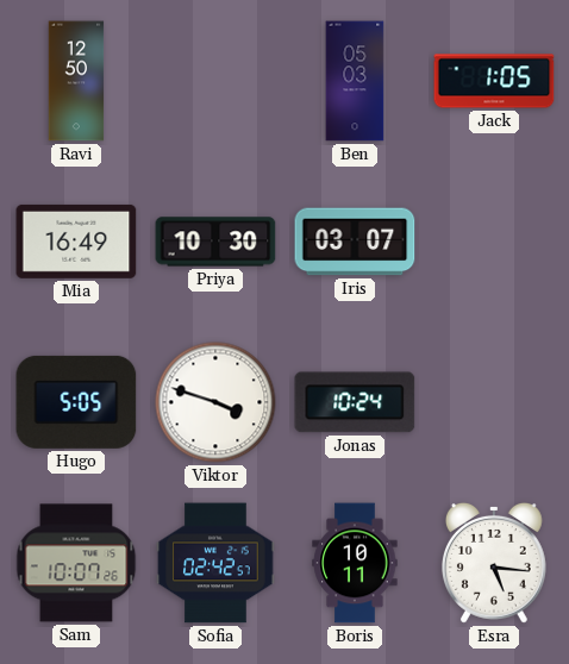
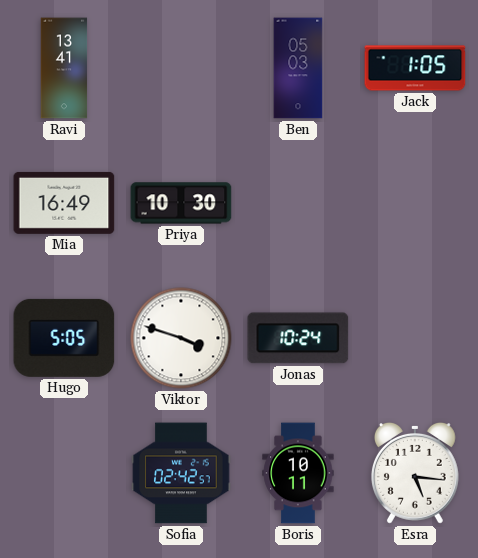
Ravi: 12:50 -> 13:41 (64, 68)
Iris: 03:07 -> none (355, 242)
Sam: 10:07 -> none (76, 563)
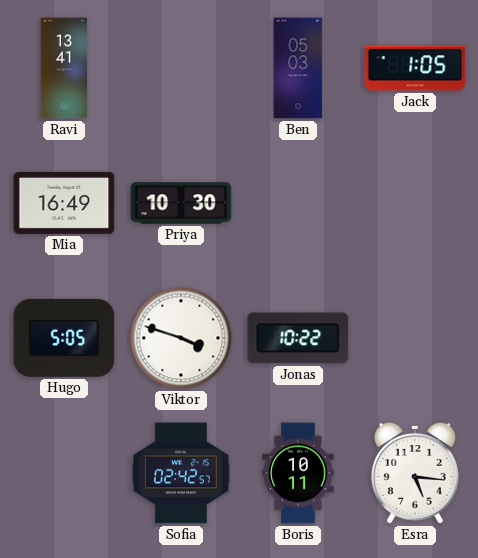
Jonas: 10:24 -> 10:22 (298, 338)
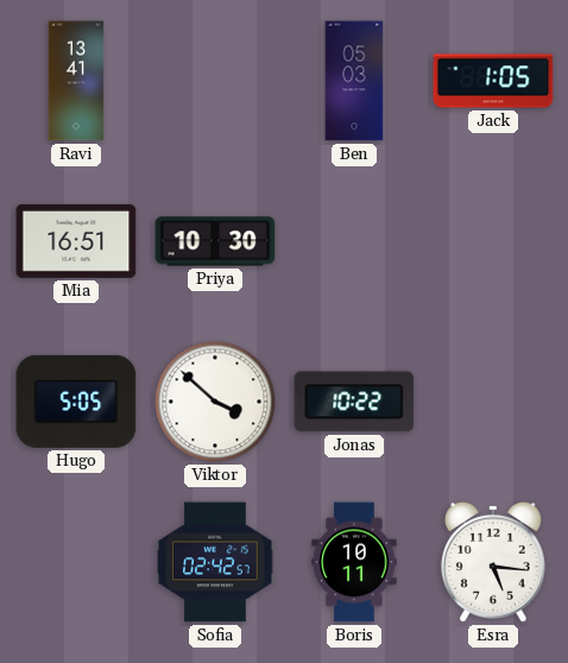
Mia: 16:49 -> 16:51 (76, 241)
Viktor: 3:48 -> 3:52 (215, 402)
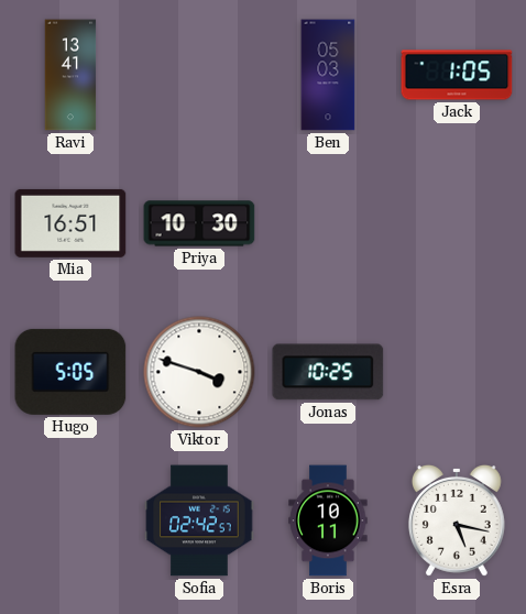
Viktor: 3:52 -> 3:48 (199, 372)
Jonas: 10:22 -> 10:25 (328, 372)
Esra: 5:16 -> 5:17 (457, 520)
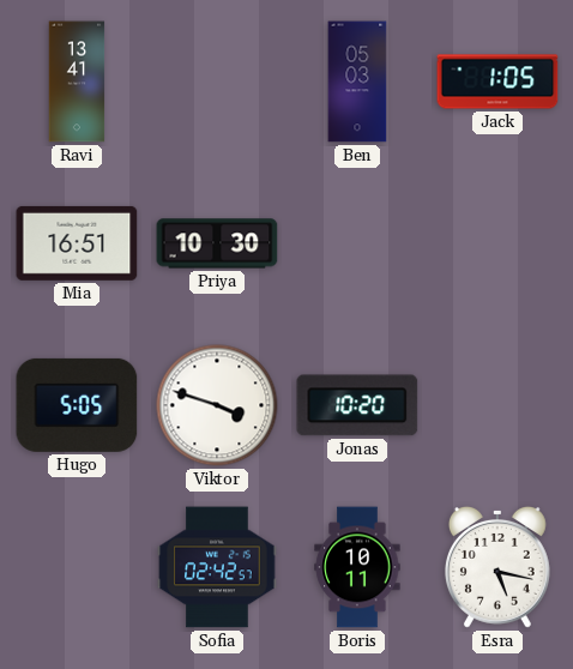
Jonas: 10:25 -> 10:20 (357, 405)
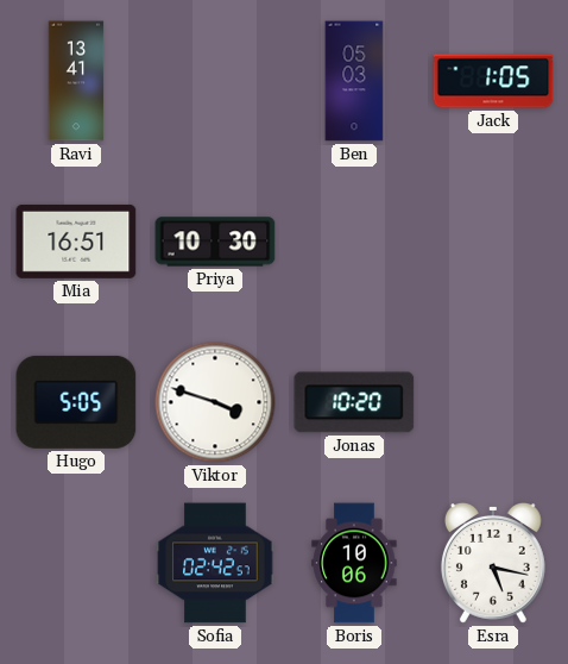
Boris: 10:11 -> 10:06 (354, 563)
